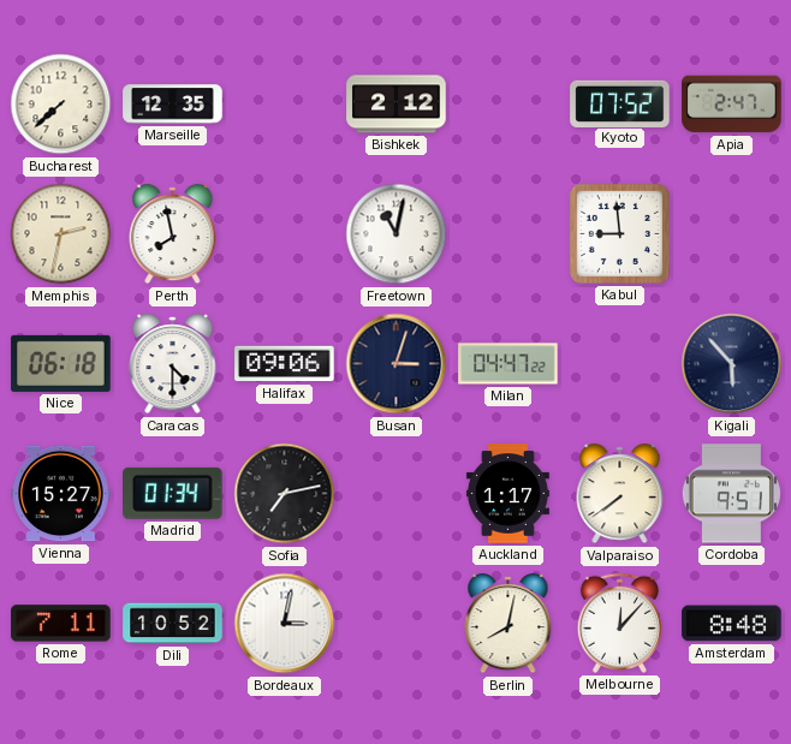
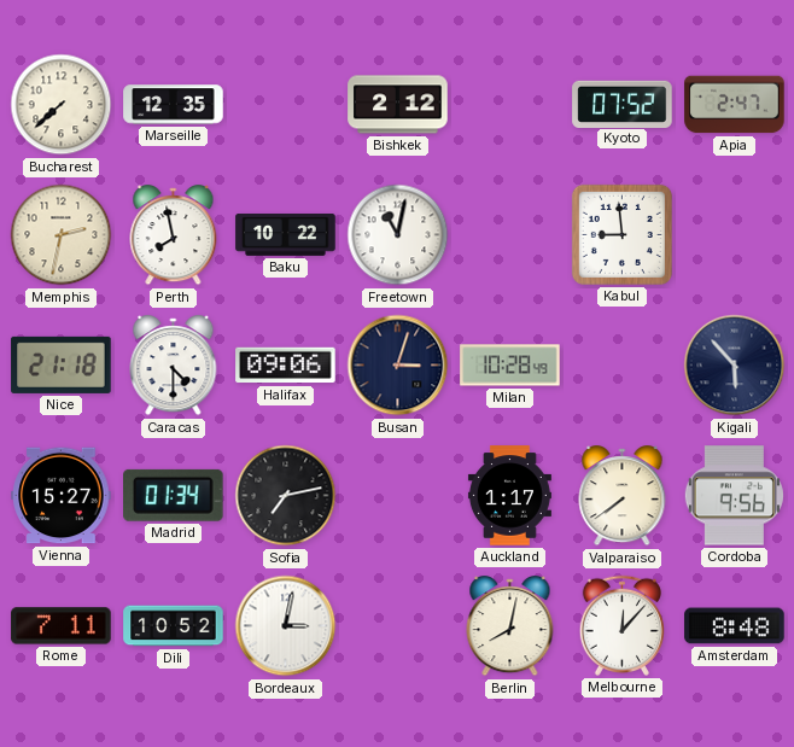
Baku: none -> 10:22 (286, 235)
Nice: 06:18 -> 21:18 (62, 364)
Milan: 04:47 -> 10:28 (510, 366)
Cordoba: 9:51 -> 9:56 (734, 496)
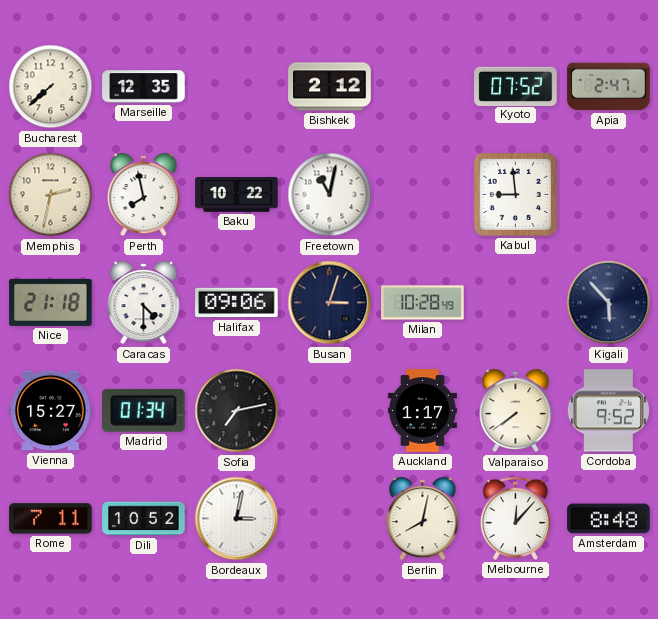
Cordoba: 9:56 -> 9:52 (608, 411)
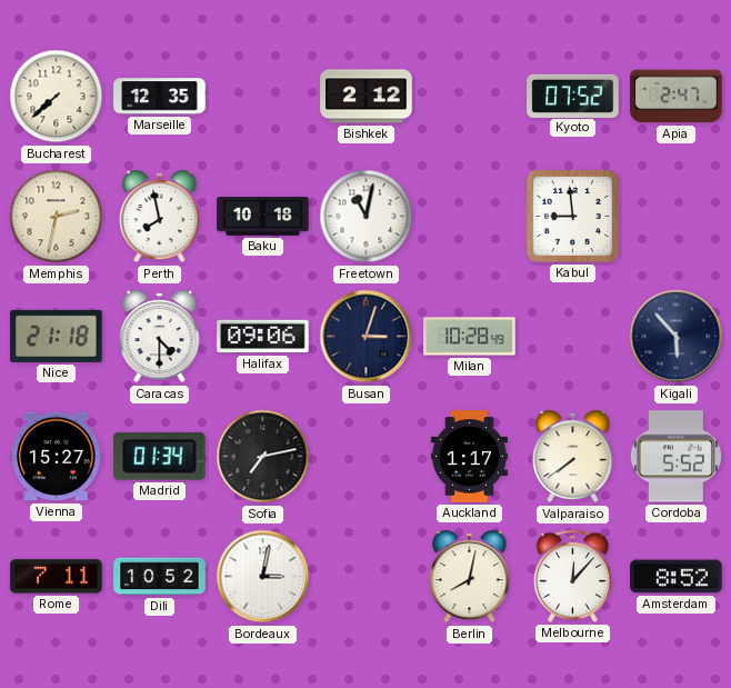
Baku: 10:22 -> 10:18 (263, 217)
Cordoba: 9:52 -> 5:52 (675, 457)
Amsterdam: 8:48 -> 8:52 (677, 577)
